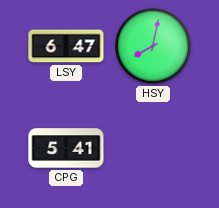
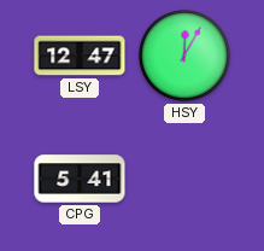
LSY: 6:47 -> 12:47 (80, 56)
HSY: 8:02 -> 12:05 (186, 57)
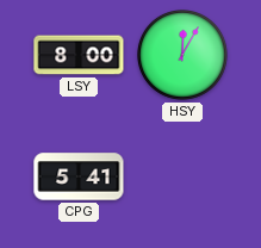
LSY: 12:47 -> 8:00 (79, 55)
